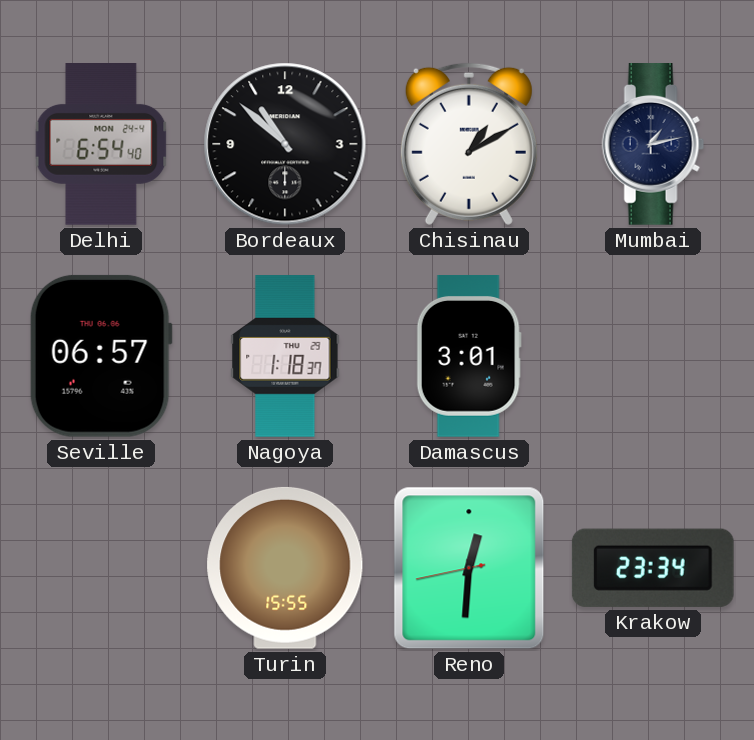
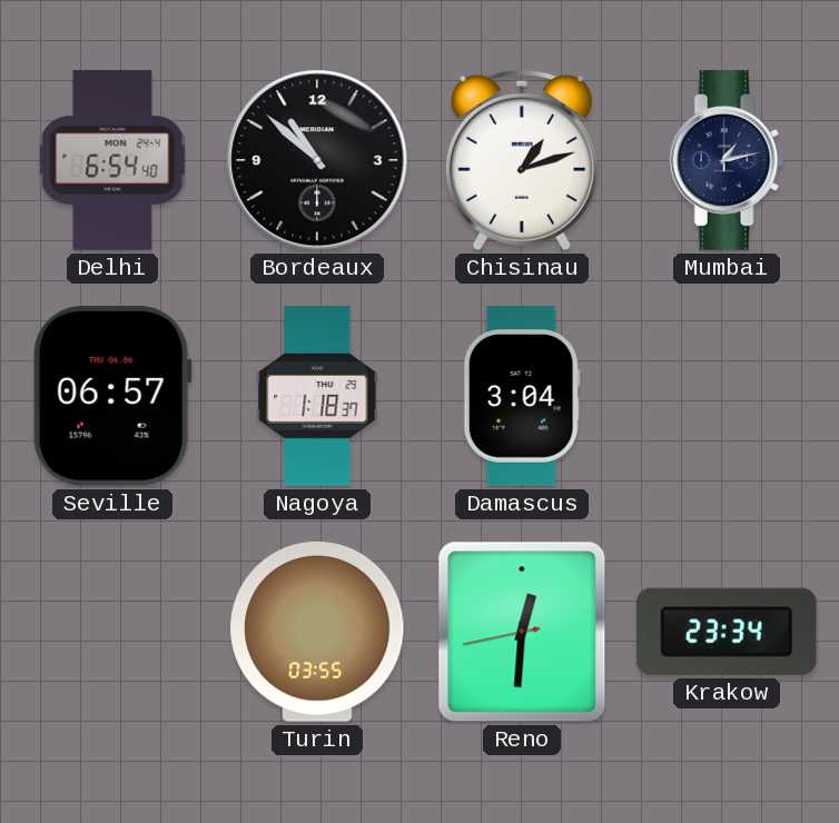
Chisinau: 1:10 -> 1:12 (522, 160)
Damascus: 3:01 -> 3:04 (522, 397)
Turin: 15:55 -> 03:55 (317, 632)
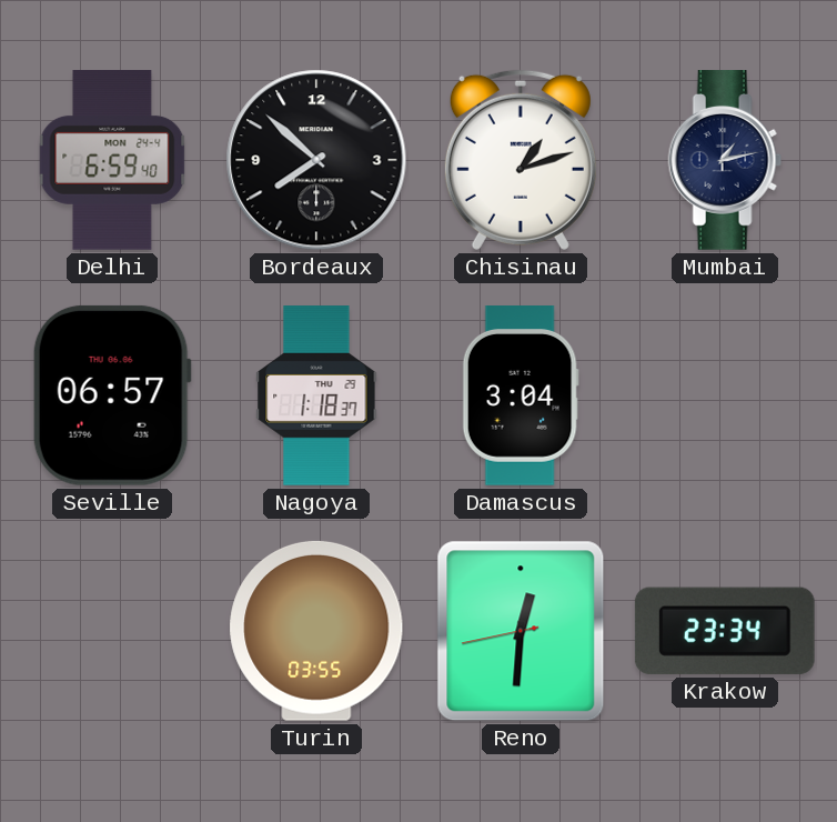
Delhi: 6:54 -> 6:59 (112, 161)
Bordeaux: 10:52 -> 7:52 (316, 160)
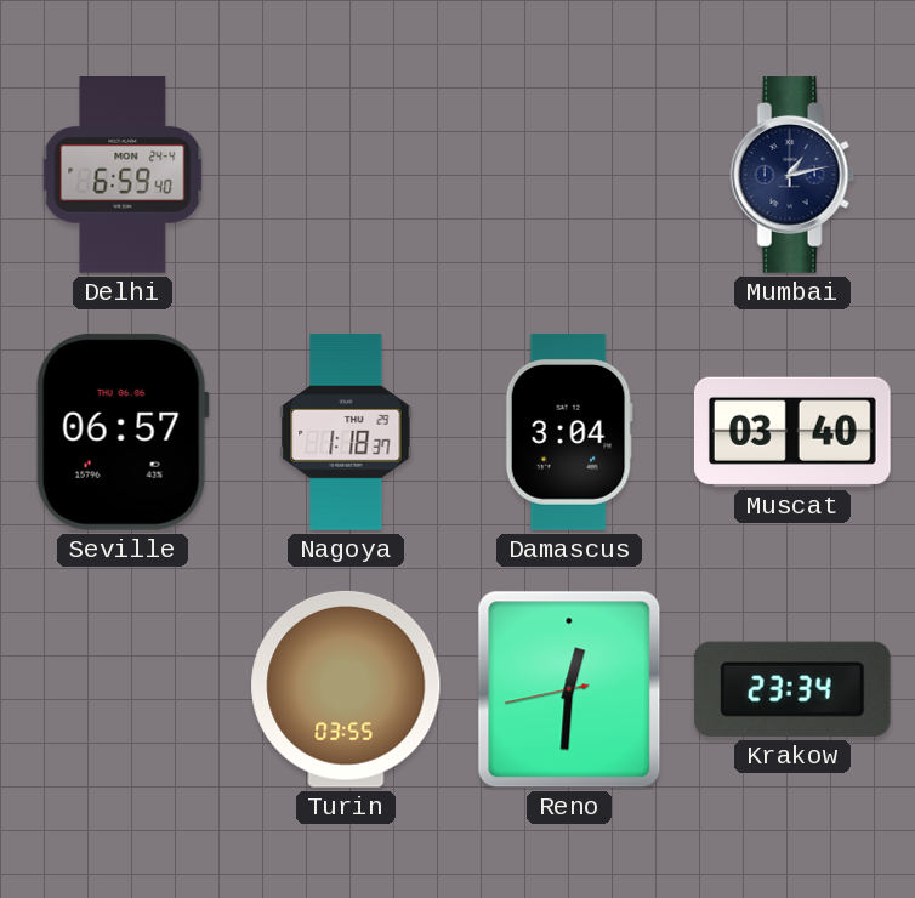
Bordeaux: 7:52 -> none (316, 160)
Chisinau: 1:12 -> none (521, 160)
Muscat: none -> 03:40 (792, 432)
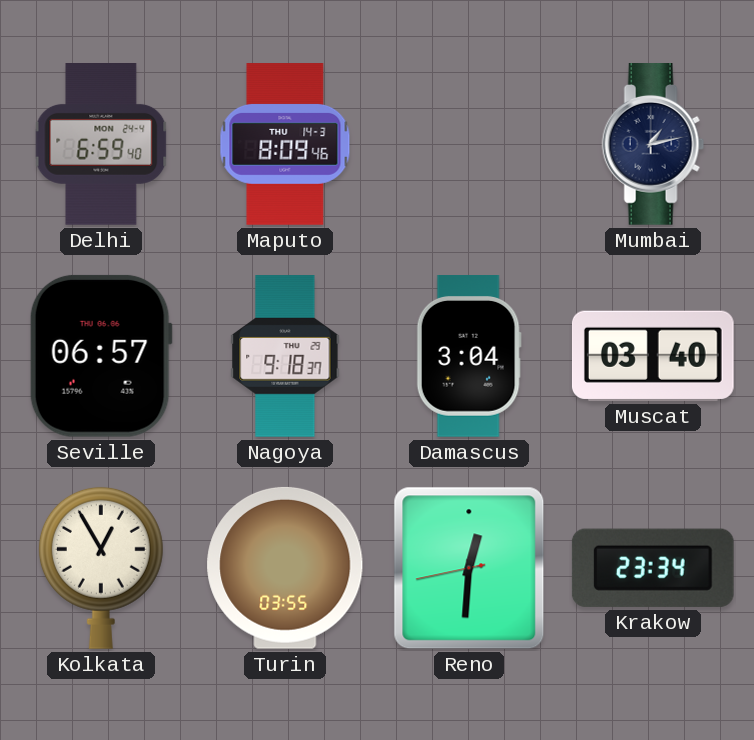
Maputo: none -> 8:09 (285, 144)
Nagoya: 1:18 -> 9:18 (285, 356)
Kolkata: none -> 12:55 (101, 568)
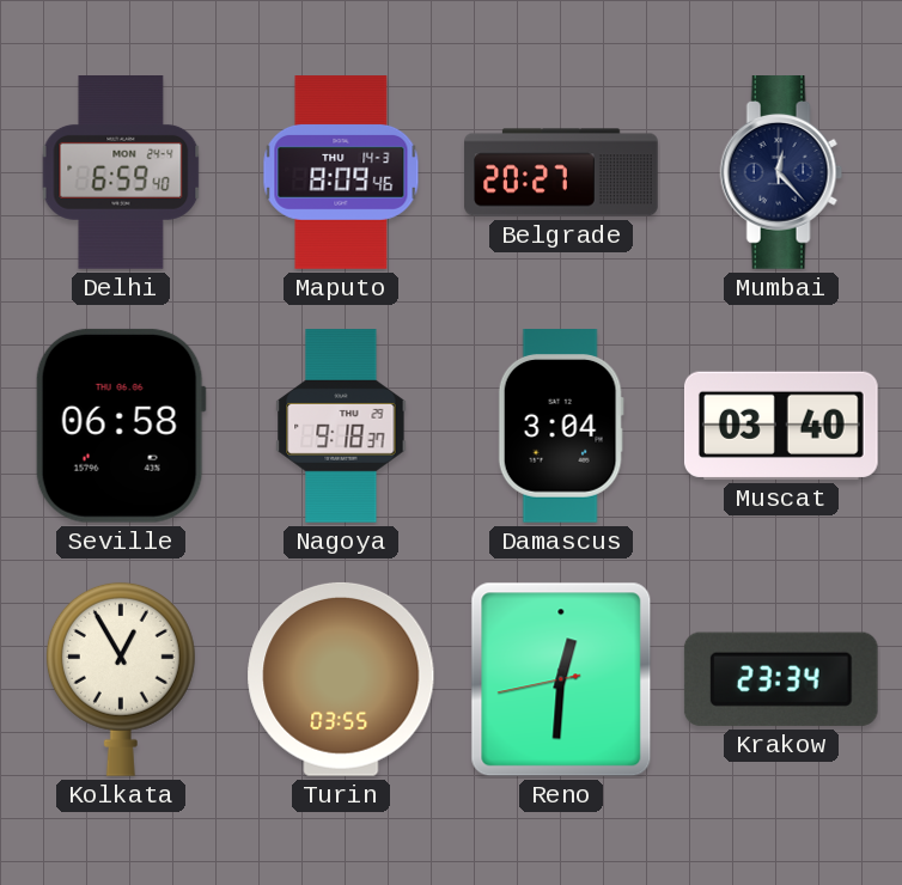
Belgrade: none -> 20:27 (561, 172)
Mumbai: 1:13 -> 12:23 (781, 173)
Seville: 06:57 -> 06:58 (121, 426)
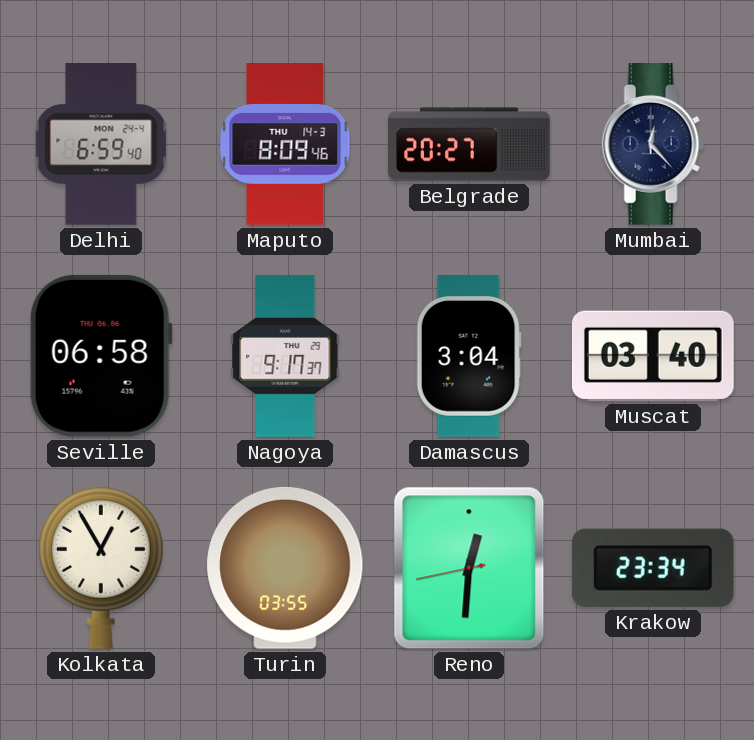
Nagoya: 9:18 -> 9:17 (285, 356)
